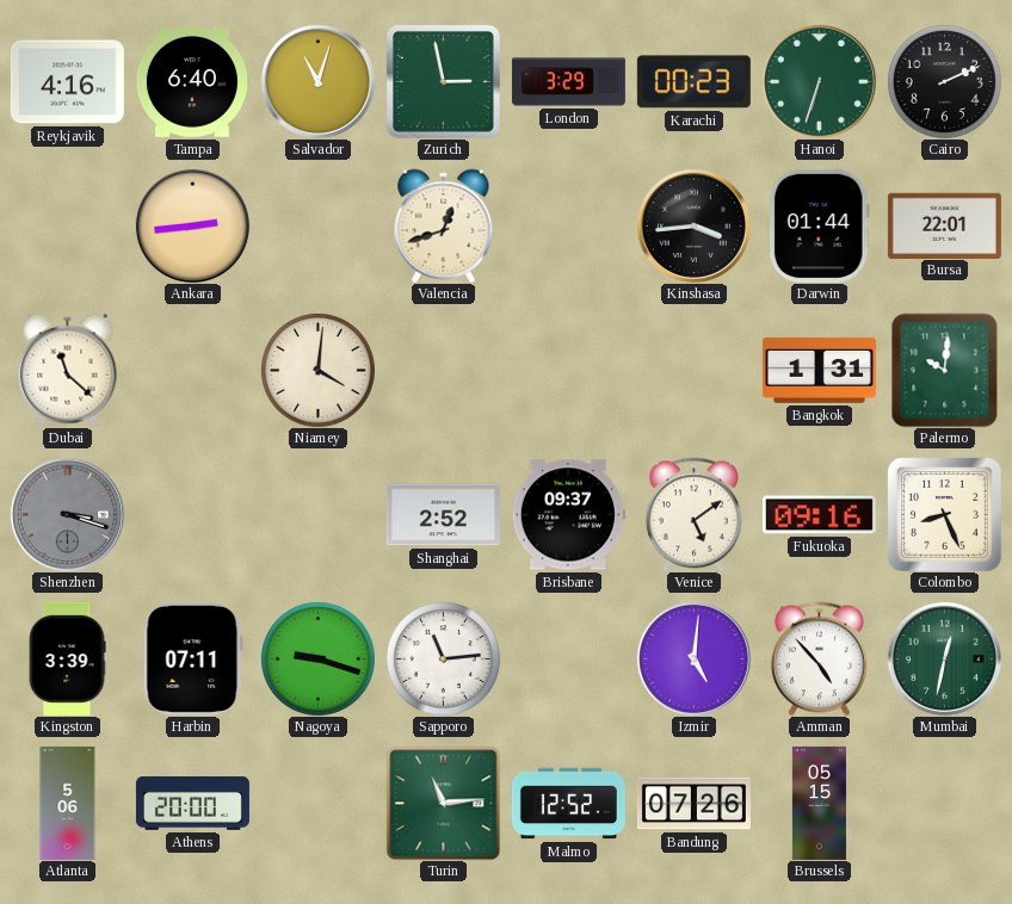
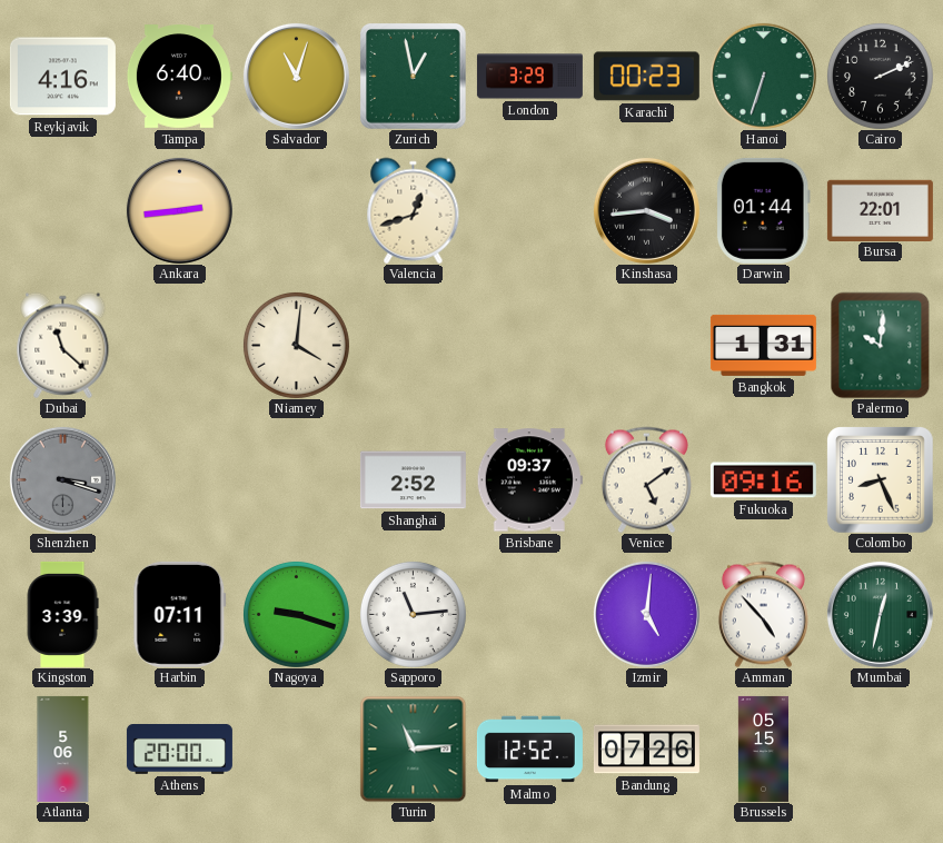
Zurich: 2:58 -> 12:58 (413, 76)
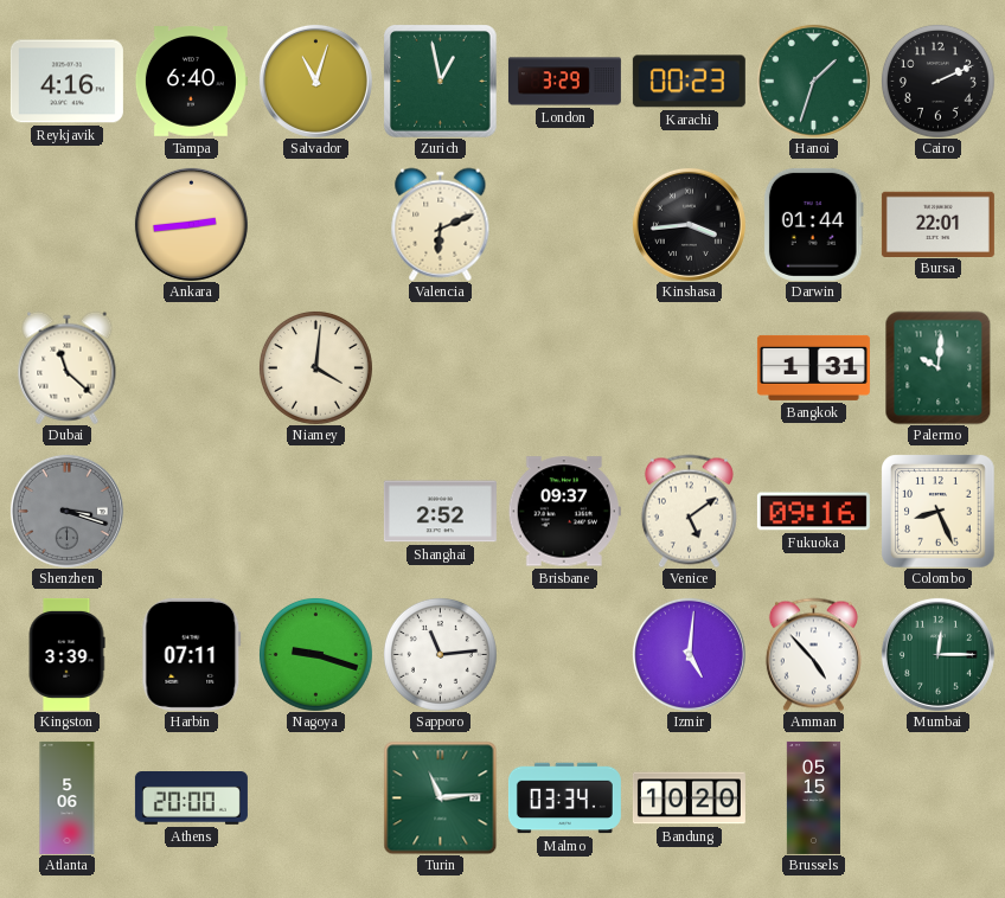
Hanoi: 6:33 -> 1:33 (813, 81)
Valencia: 12:42 -> 6:11 (441, 224)
Mumbai: 12:32 -> 12:15 (937, 654)
Malmo: 12:52 -> 03:34 (564, 798)
Bandung: 07:26 -> 10:20 (689, 798)
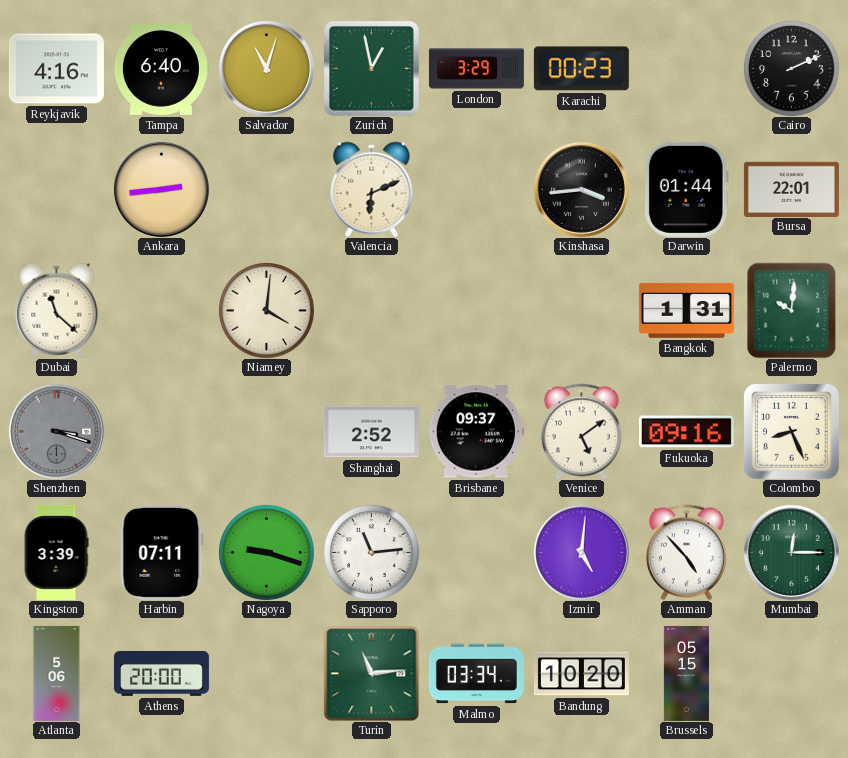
Hanoi: 1:33 -> none (813, 81)
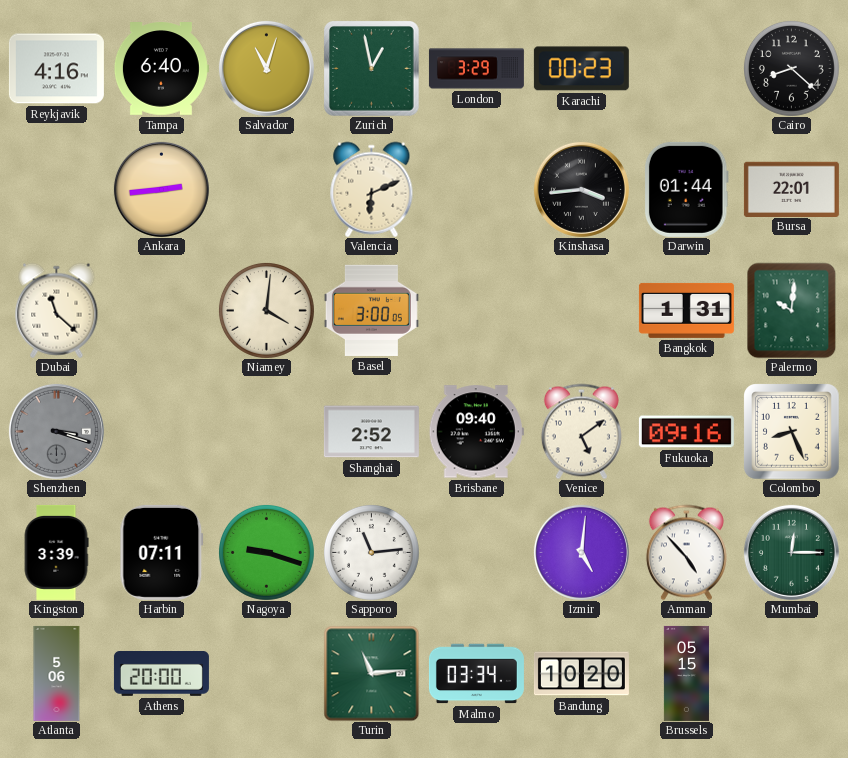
Cairo: 2:11 -> 8:22 (791, 68)
Basel: none -> 3:00 (371, 310)
Brisbane: 09:37 -> 09:40 (476, 432)
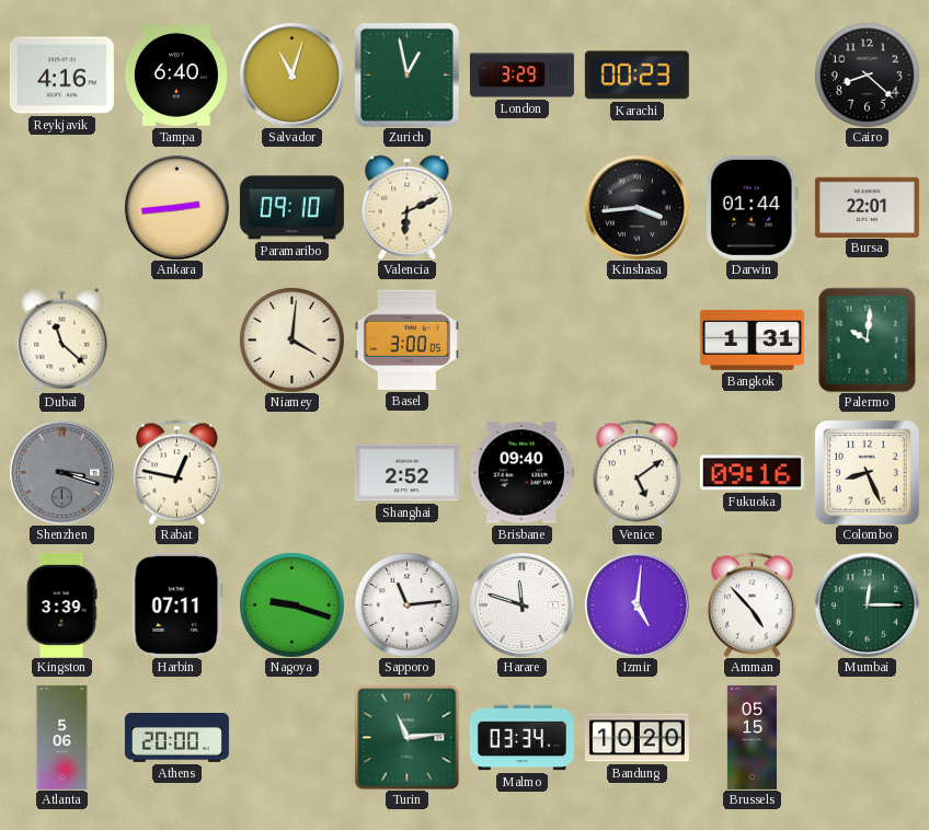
Paramaribo: none -> 09:10 (291, 208)
Rabat: none -> 12:47 (176, 472)
Harare: none -> 11:48 (521, 604)
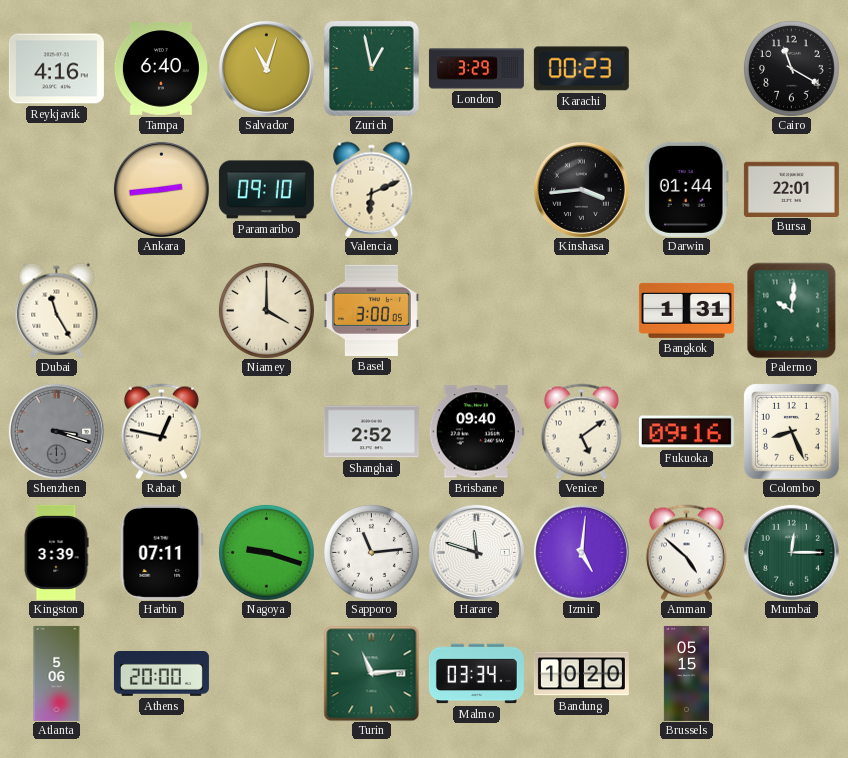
Cairo: 8:22 -> 11:20 (791, 68)
Dubai: 11:22 -> 11:25 (57, 310)
Niamey: 4:01 -> 4:00 (266, 310)
Amman: 4:53 -> 4:52 (686, 552)
